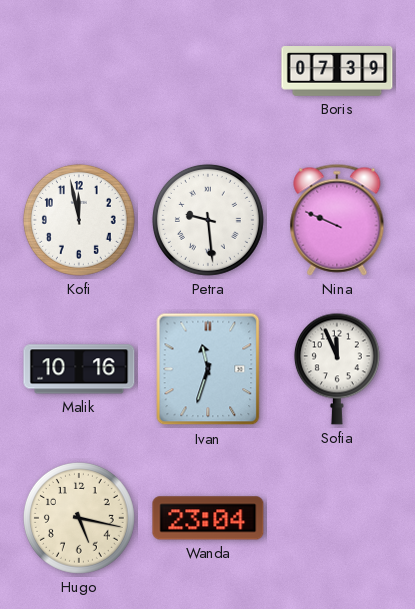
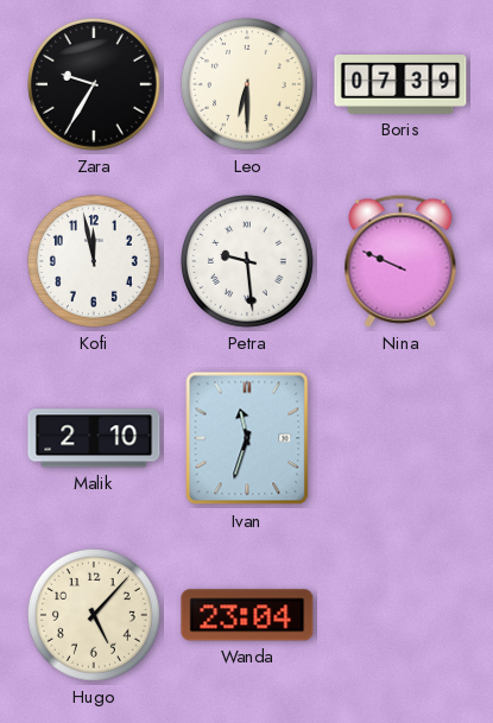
Zara: none -> 9:35 (94, 84)
Leo: none -> 6:30 (247, 84)
Malik: 10:16 -> 2:10 (94, 438)
Sofia: 11:56 -> none (337, 369)
Hugo: 5:17 -> 5:07 (94, 615)
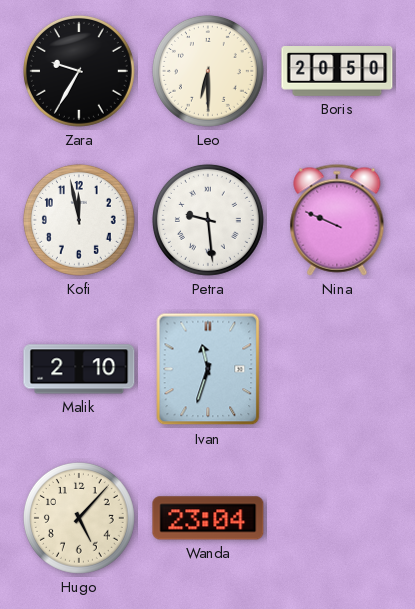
Boris: 07:39 -> 20:50 (337, 72)
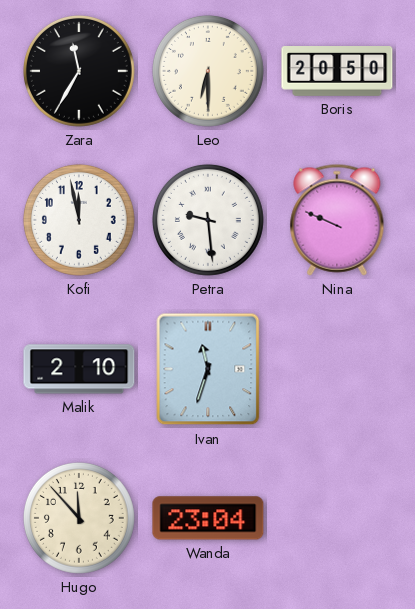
Zara: 9:35 -> 11:35 (79, 71)
Hugo: 5:07 -> 11:53 (79, 518)
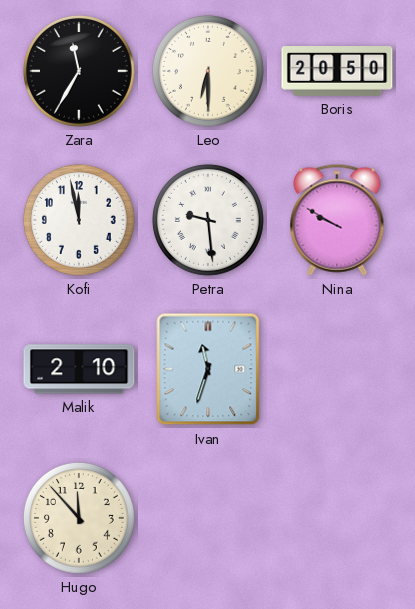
Nina: 9:49 -> 9:50 (337, 220)
Wanda: 23:04 -> none (208, 518)
